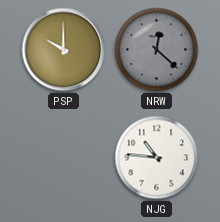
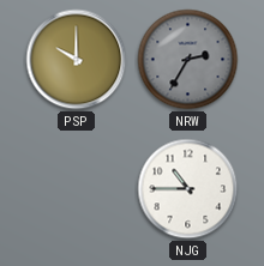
NRW: 12:22 -> 2:35 (188, 60)
NJG: 10:46 -> 10:45 (188, 189)
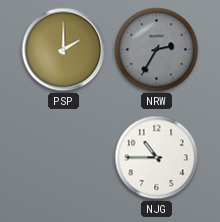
PSP: 10:00 -> 2:00 (64, 50)
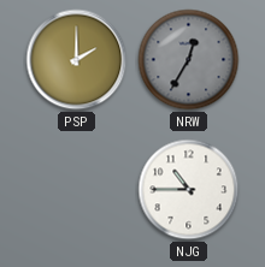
NRW: 2:35 -> 12:35 (189, 60)
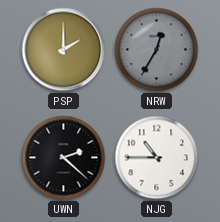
UWN: none -> 2:22 (64, 158)
